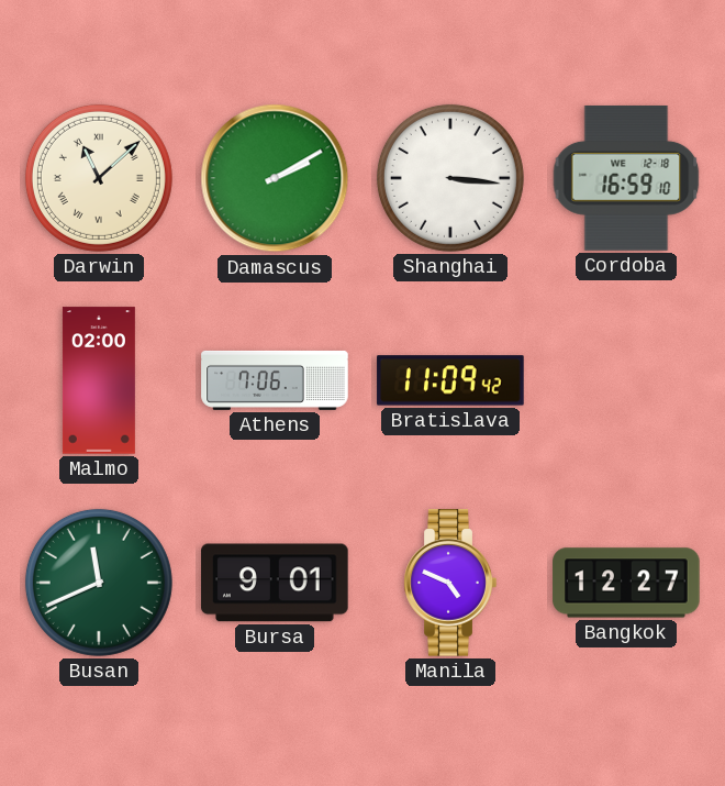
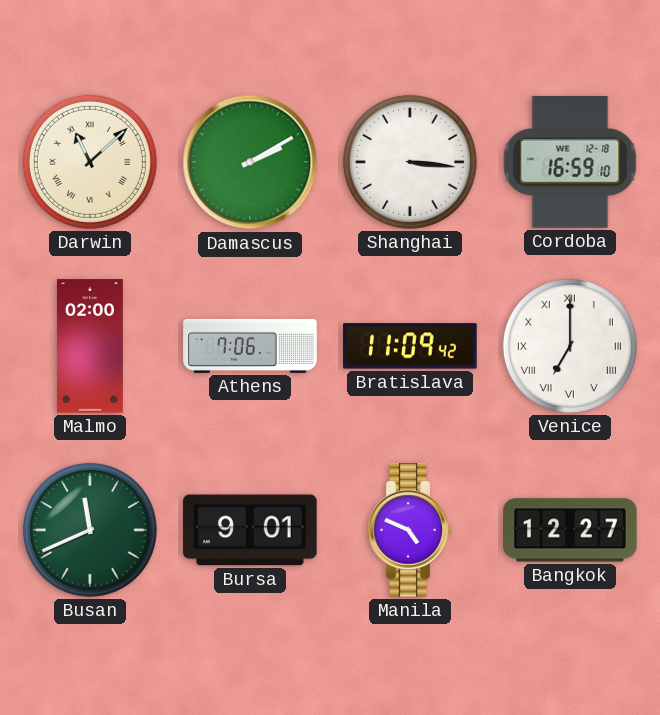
Venice: none -> 7:00 (570, 346)
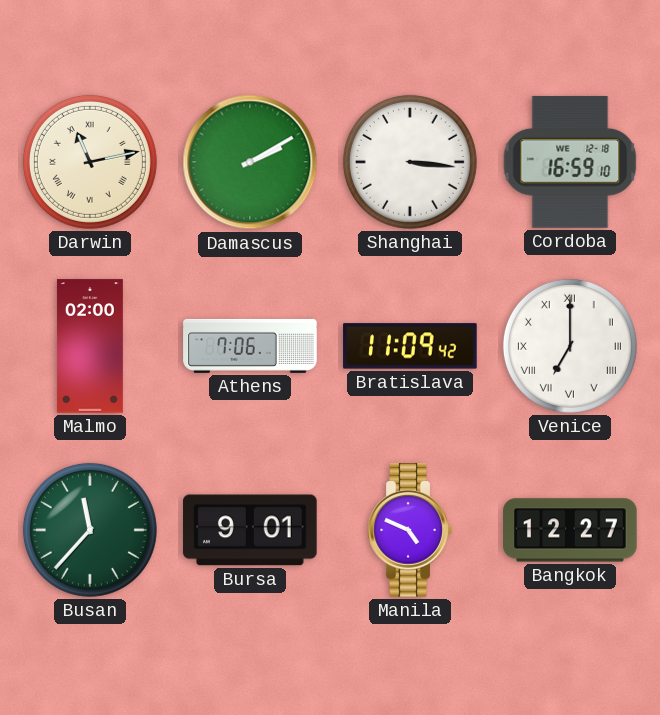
Darwin: 11:08 -> 11:13 (90, 162)
Busan: 11:41 -> 11:37 (90, 530)
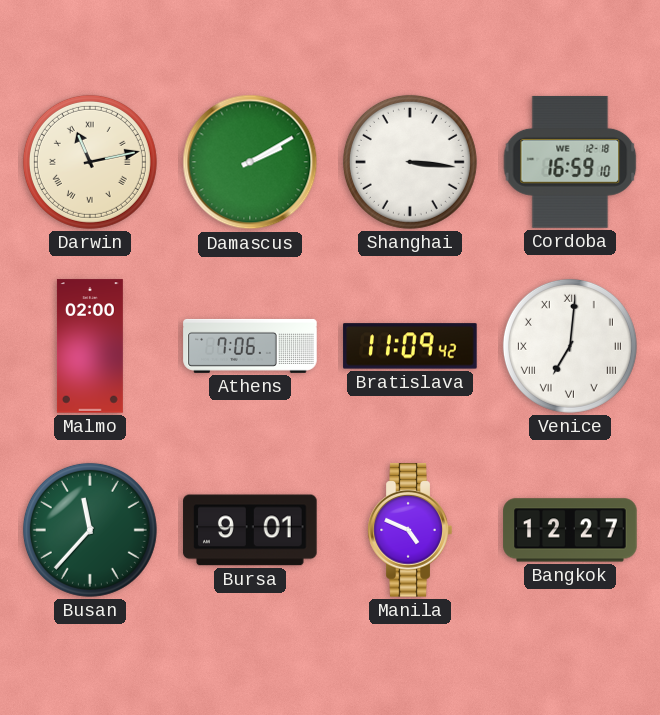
Venice: 7:00 -> 7:01 (570, 346)
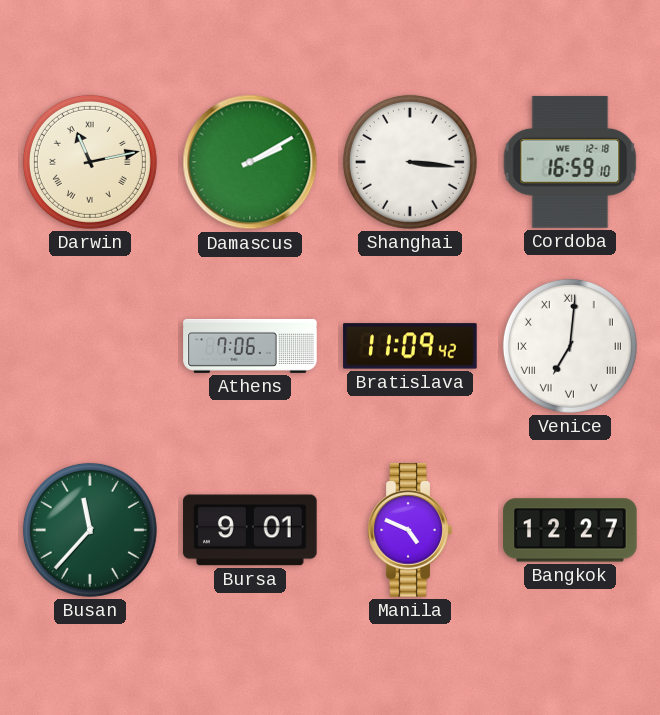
Malmo: 02:00 -> none (90, 346)
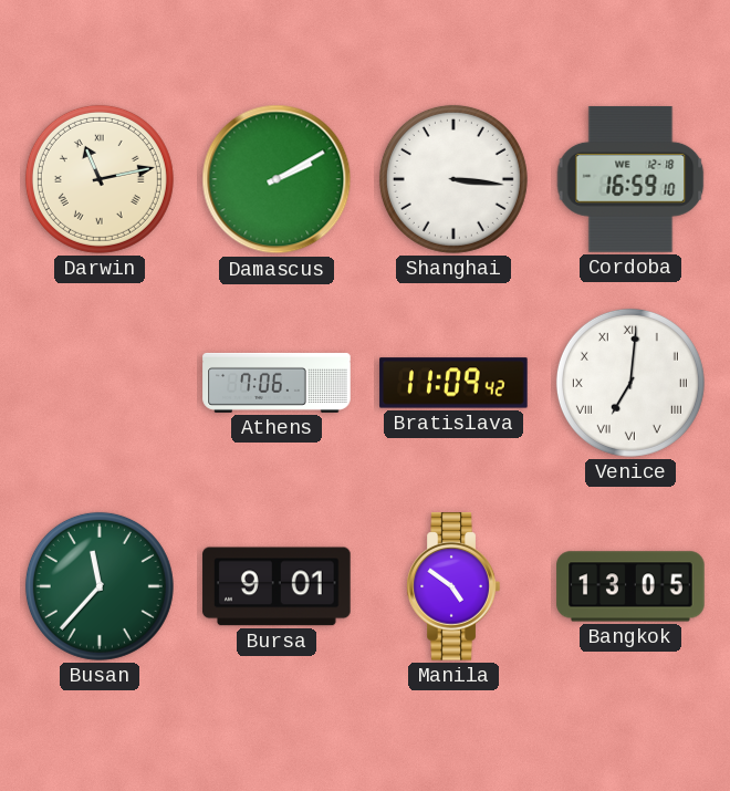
Manila: 4:49 -> 4:51 (453, 586)
Bangkok: 12:27 -> 13:05 (630, 586)
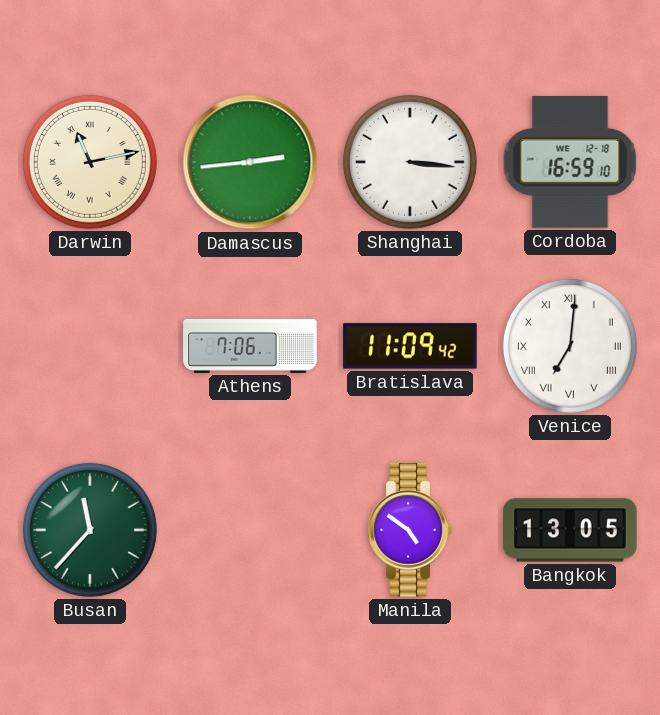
Damascus: 2:10 -> 2:44 (250, 162)
Bursa: 9:01 -> none (277, 586)
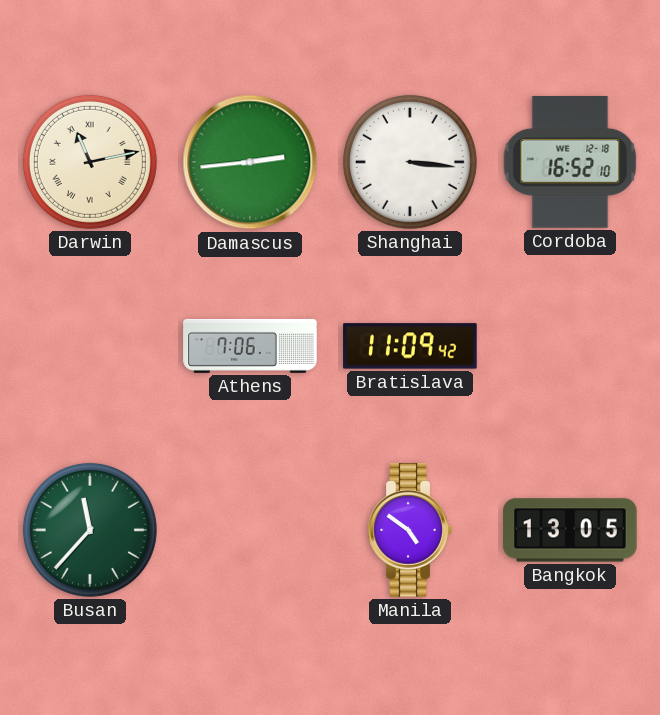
Cordoba: 16:59 -> 16:52 (570, 162)
Venice: 7:01 -> none (570, 346)
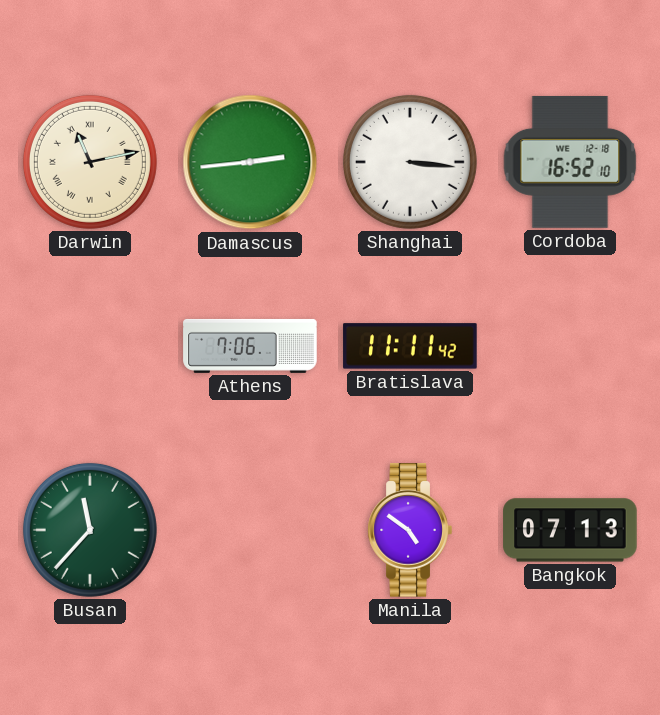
Bratislava: 11:09 -> 11:11 (410, 346)
Bangkok: 13:05 -> 07:13 (570, 530)
